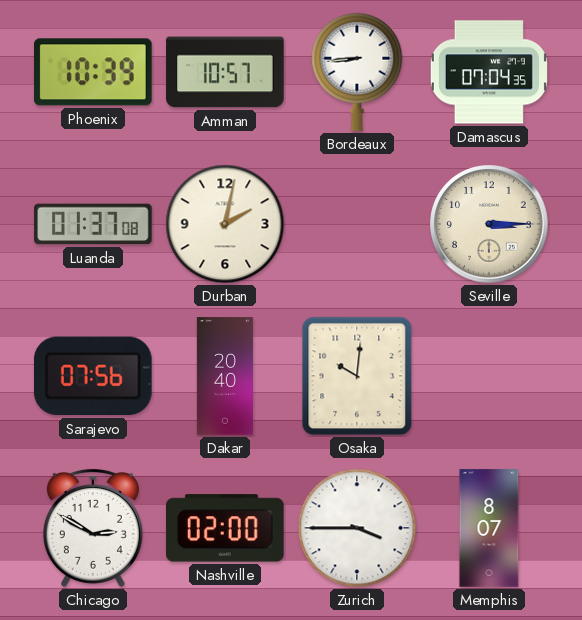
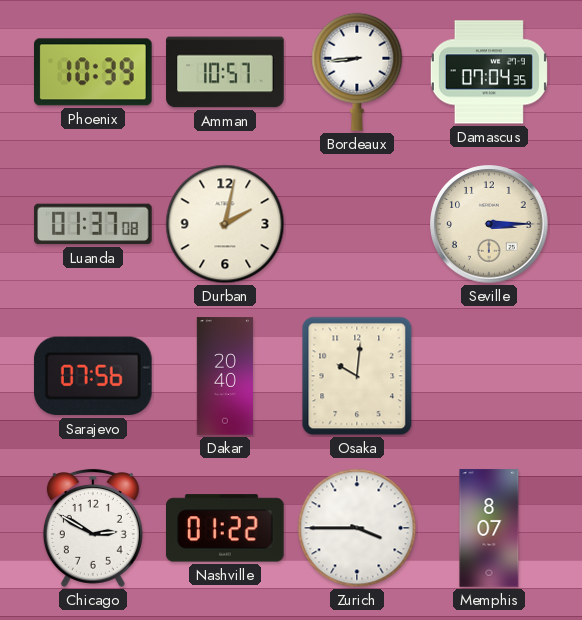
Nashville: 02:00 -> 01:22 (226, 528)
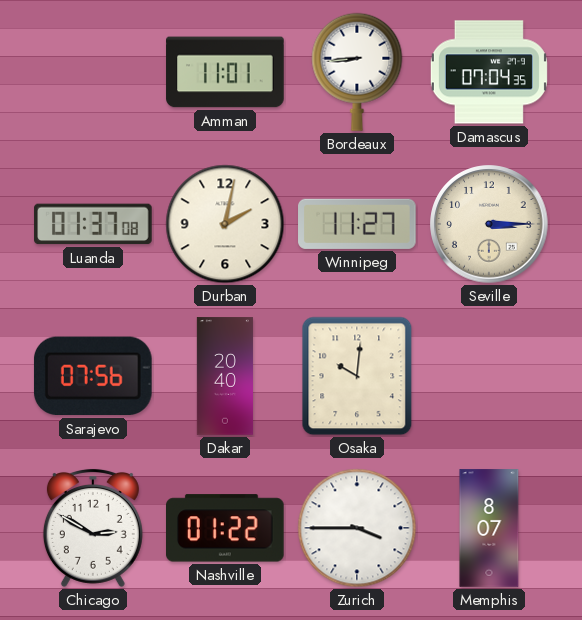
Phoenix: 10:39 -> none (94, 72)
Amman: 10:57 -> 11:01 (225, 72)
Winnipeg: none -> 11:27 (357, 224)
